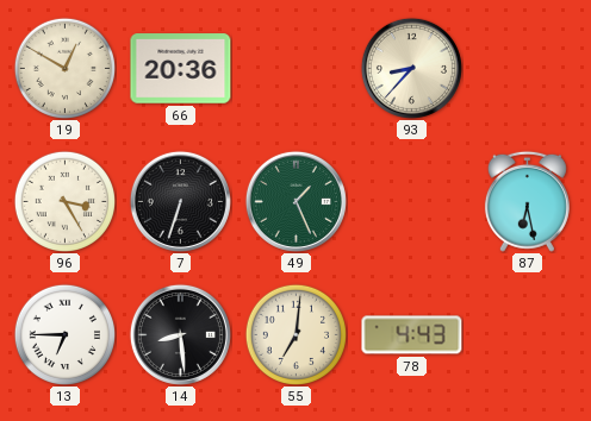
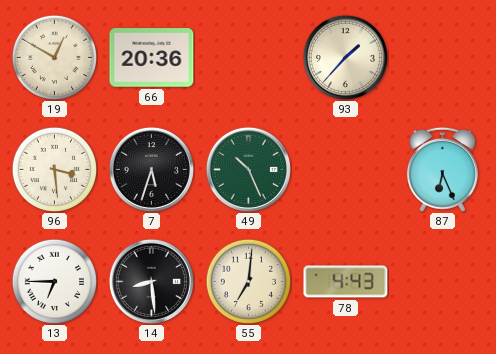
93: 8:37 -> 1:37 (345, 57)
96: 3:25 -> 3:29 (54, 169)
7: 6:33 -> 5:33 (151, 169)
49: 1:26 -> 10:26 (248, 169)
87: 6:28 -> 6:26 (442, 169)
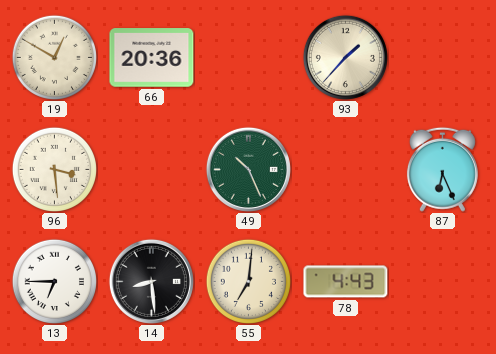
7: 5:33 -> none (151, 169)
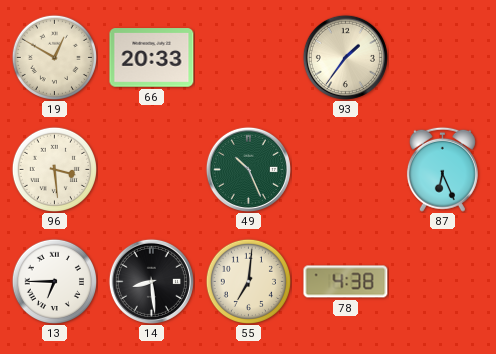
66: 20:36 -> 20:33 (152, 58)
93: 1:37 -> 1:36 (345, 57)
78: 4:43 -> 4:38 (346, 282)
